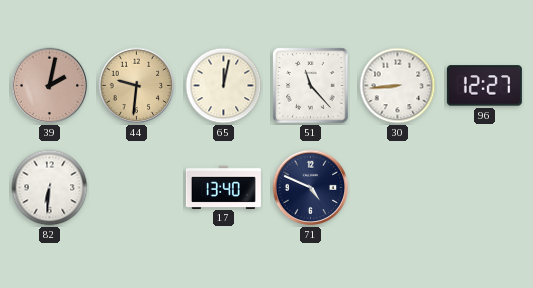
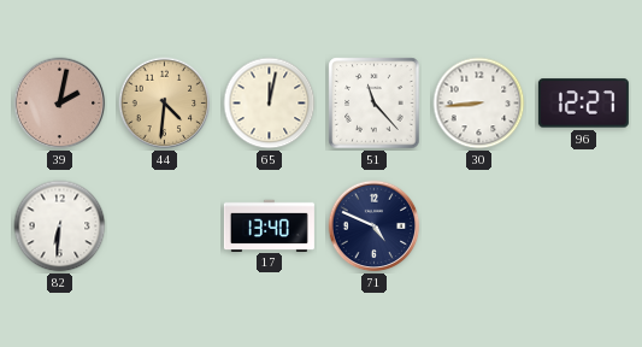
44: 9:31 -> 4:31 (165, 104)
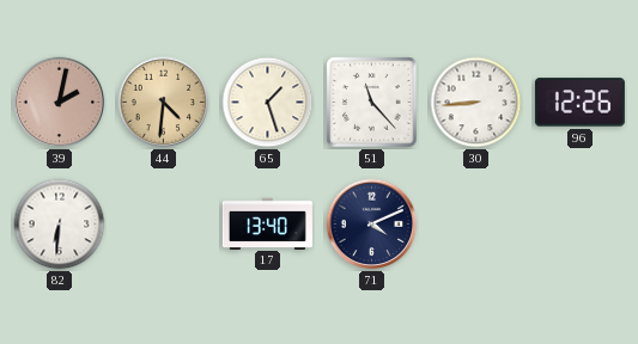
65: 12:02 -> 1:27 (268, 103)
96: 12:27 -> 12:26 (579, 103)
71: 4:49 -> 4:11 (372, 225)
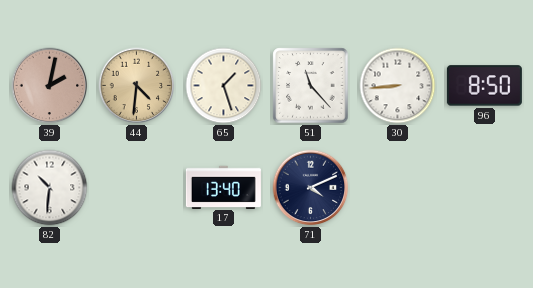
96: 12:26 -> 8:50 (484, 86)
82: 6:31 -> 10:31 (50, 188)
